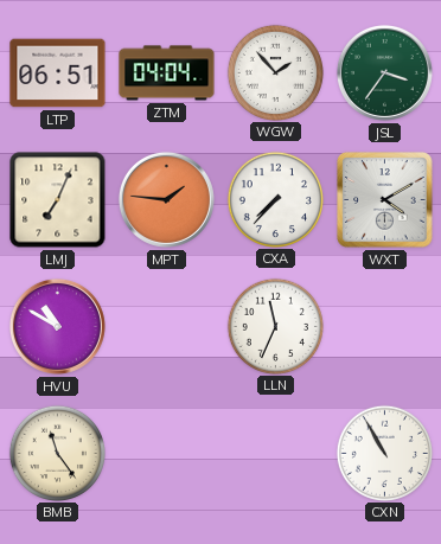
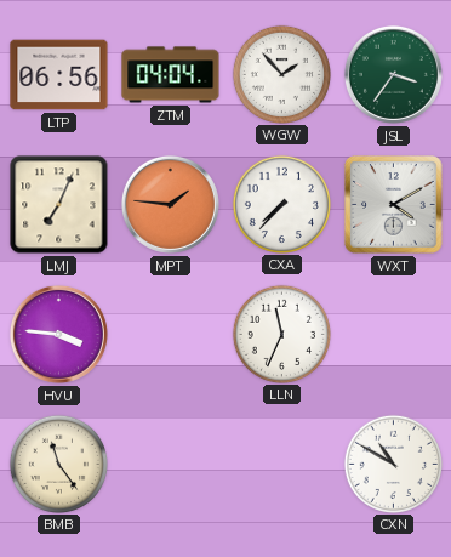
LTP: 06:51 -> 06:56 (59, 75)
HVU: 10:50 -> 3:46 (58, 334)
CXN: 10:55 -> 10:50 (393, 464)
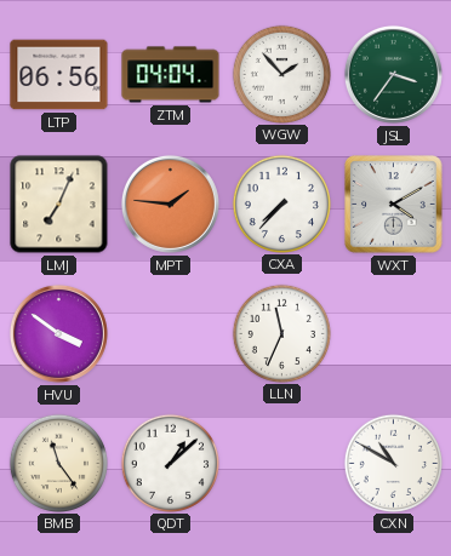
HVU: 3:46 -> 3:51 (58, 333)
QDT: none -> 1:08 (170, 463)
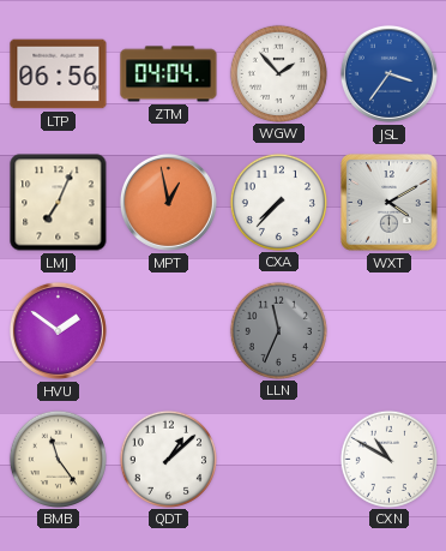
JSL dial: green -> blue (388, 73)
MPT: 1:46 -> 12:58 (168, 202)
HVU: 3:51 -> 1:51 (58, 330)
LLN dial: white -> grey (278, 330)
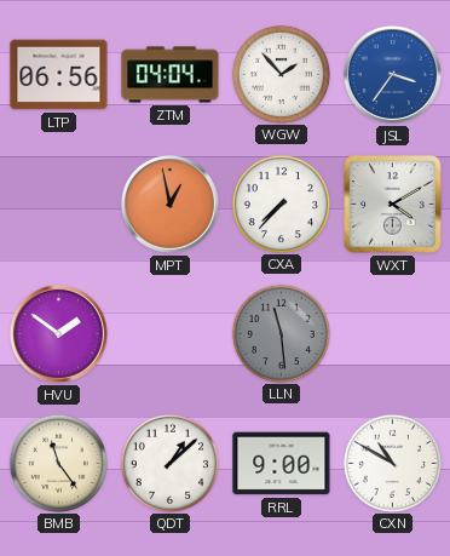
LMJ: 7:04 -> none (59, 203)
LLN: 11:34 -> 11:29 (281, 333)
RRL: none -> 9:00 (282, 464)
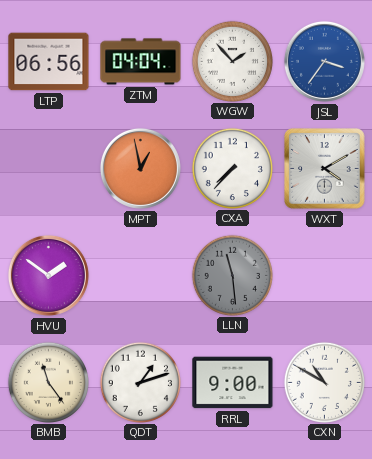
QDT: 1:08 -> 1:12 (140, 382)
